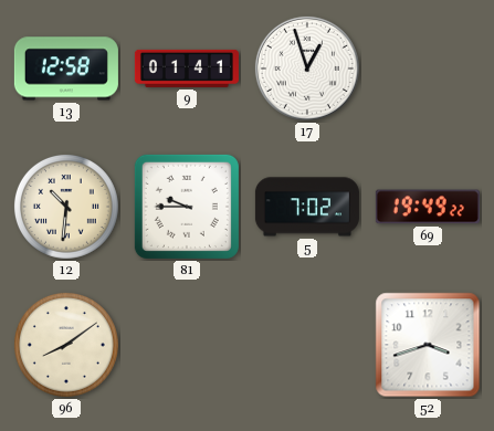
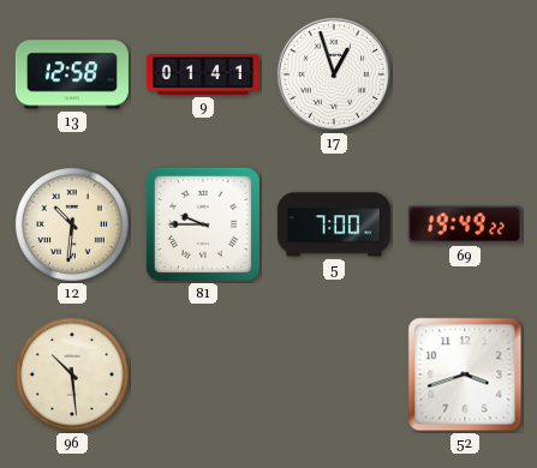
5: 7:02 -> 7:00 (334, 224)
96: 8:09 -> 10:29 (72, 374)
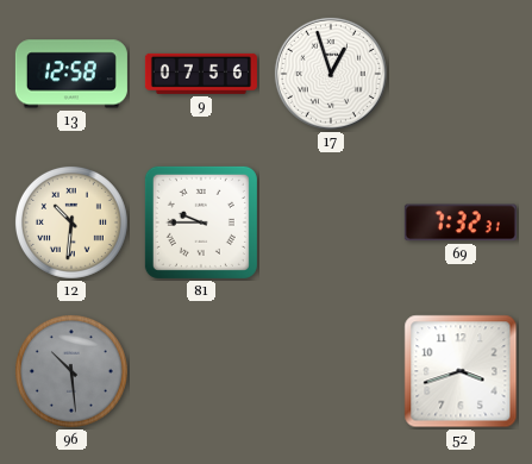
9: 01:41 -> 07:56 (201, 74)
5: 7:00 -> none (334, 224)
69: 19:49 -> 7:32 (461, 222)
96 dial: cream -> grey (71, 371)
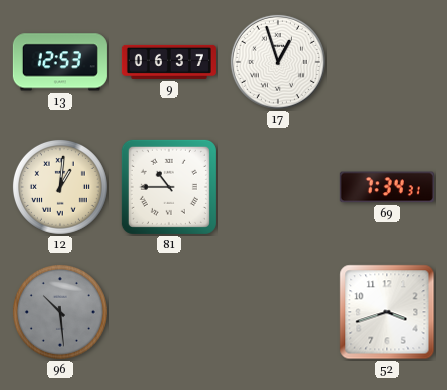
13: 12:58 -> 12:53 (60, 62)
9: 07:56 -> 06:37 (169, 62)
12: 10:31 -> 1:01 (60, 187)
81: 9:45 -> 10:45 (169, 187)
69: 7:32 -> 7:34 (387, 187)
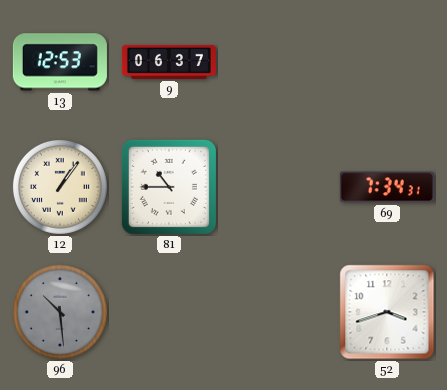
17: 12:57 -> none (278, 62)
12: 1:01 -> 1:06 (60, 187)
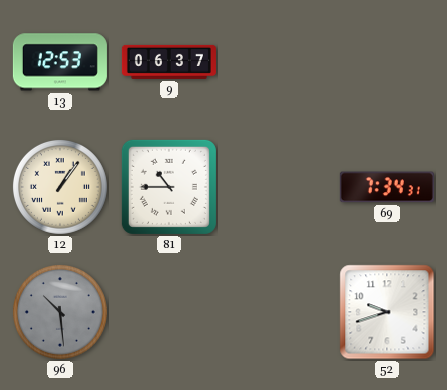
52: 3:42 -> 9:42 (387, 312)
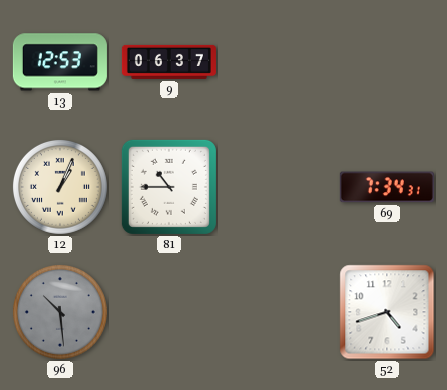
12: 1:06 -> 1:04 (60, 187)
52: 9:42 -> 4:42 (387, 312)
